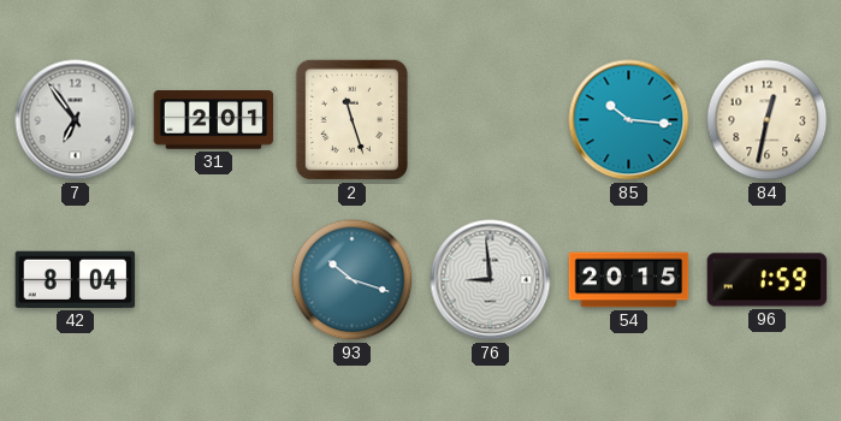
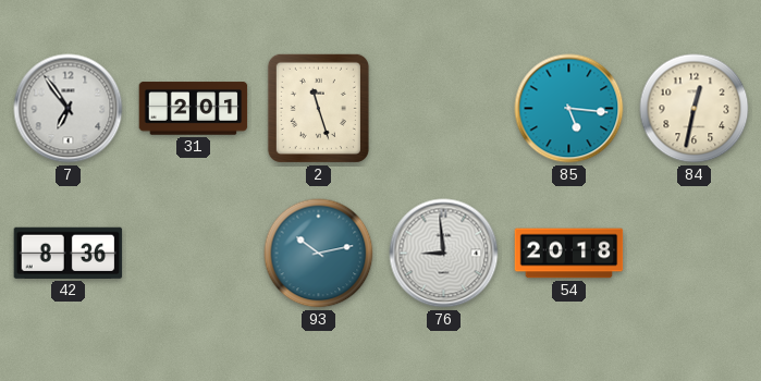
85: 10:16 -> 5:16 (569, 109)
42: 8:04 -> 8:36 (69, 253)
93: 10:18 -> 10:13 (319, 254)
54: 20:15 -> 20:18 (569, 254)
96: 1:59 -> none (768, 280)
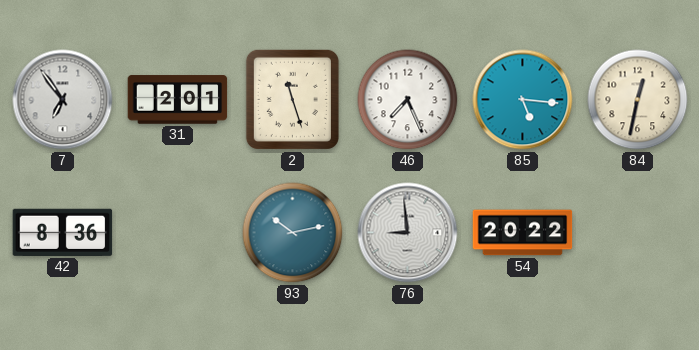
46: none -> 7:26 (408, 100)
54: 20:18 -> 20:22 (523, 233)
